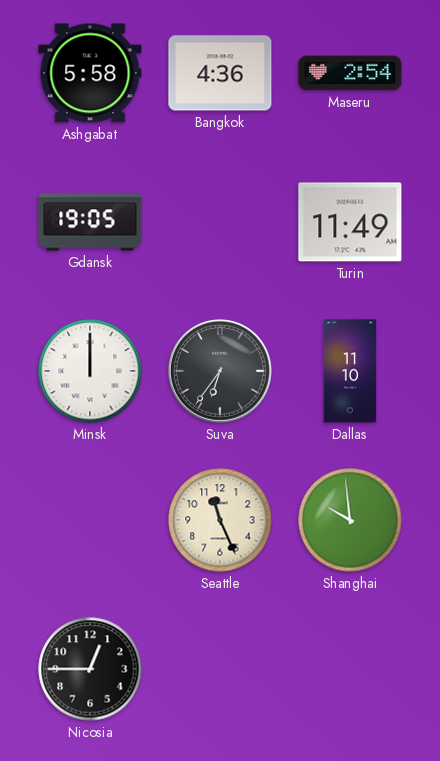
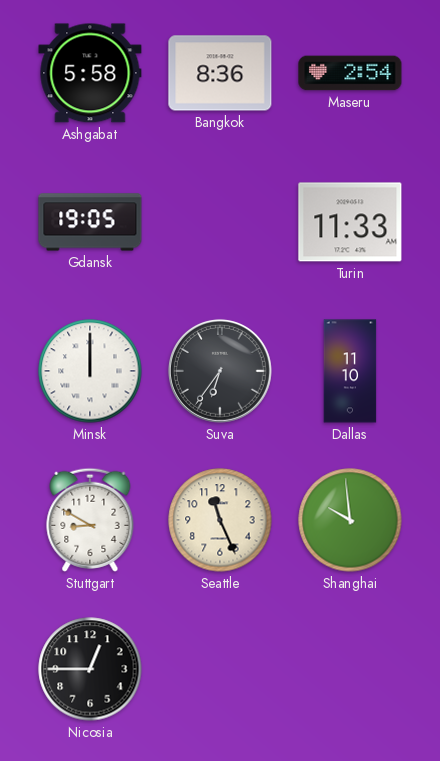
Bangkok: 4:36 -> 8:36 (220, 73)
Turin: 11:49 -> 11:33 (350, 222)
Stuttgart: none -> 8:50 (90, 520)
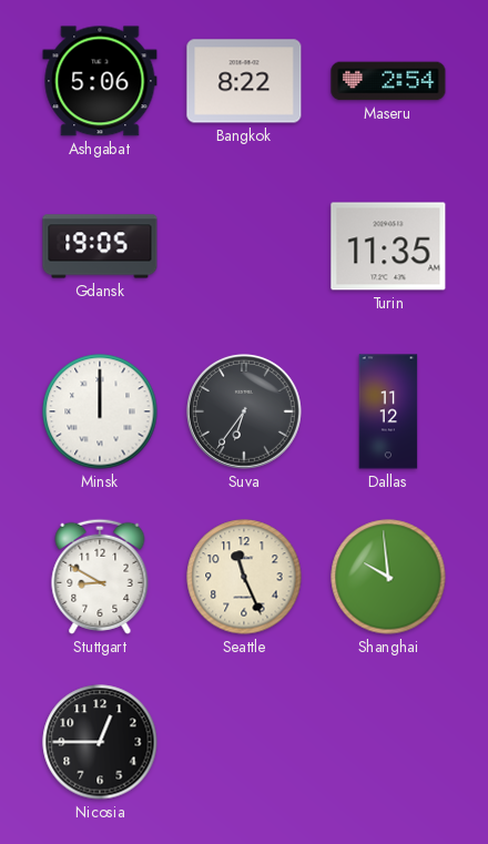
Ashgabat: 5:58 -> 5:06 (100, 81)
Bangkok: 8:36 -> 8:22 (244, 81)
Turin: 11:33 -> 11:35 (388, 246)
Dallas: 11:10 -> 11:12 (388, 411)
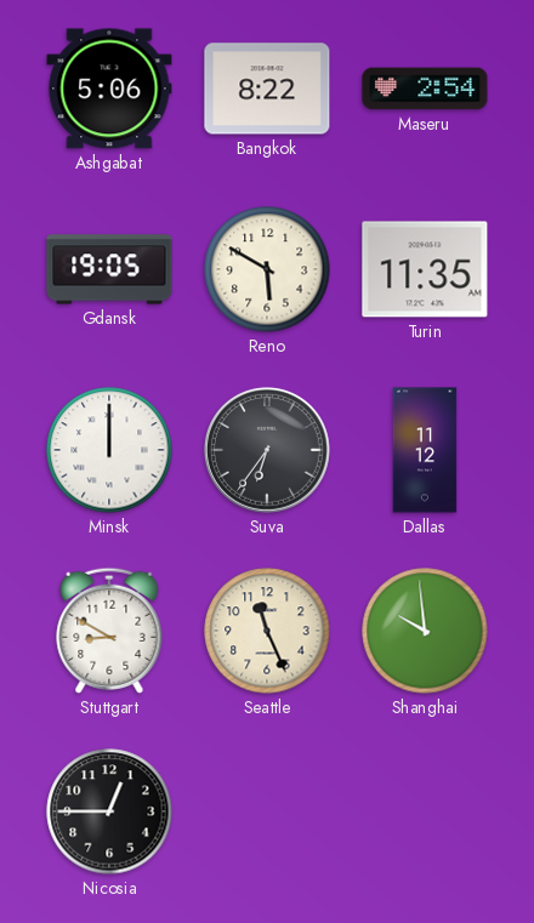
Reno: none -> 5:50 (267, 269)
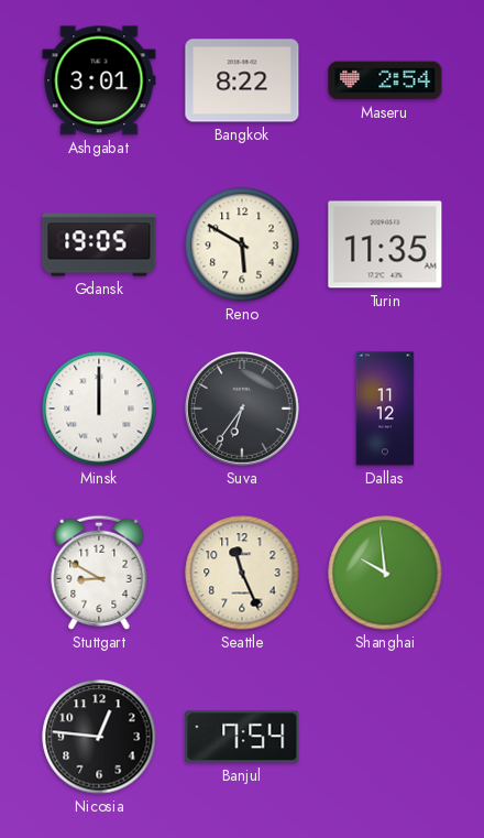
Ashgabat: 5:06 -> 3:01 (99, 80)
Nicosia: 12:45 -> 12:46 (99, 737)
Banjul: none -> 7:54 (242, 737)
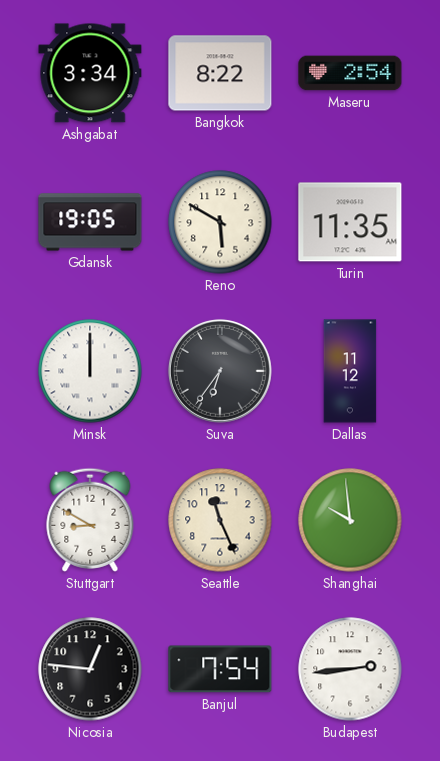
Ashgabat: 3:01 -> 3:34 (90, 73)
Budapest: none -> 2:44 (350, 669)
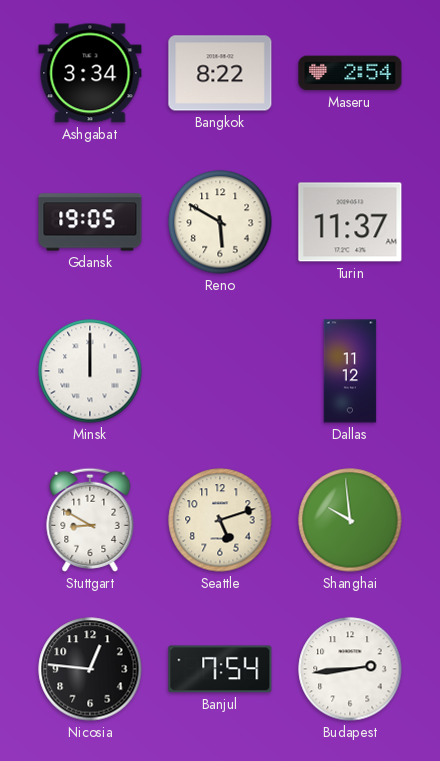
Turin: 11:35 -> 11:37 (350, 222)
Suva: 6:36 -> none (220, 371)
Seattle: 11:26 -> 5:12 (220, 520)
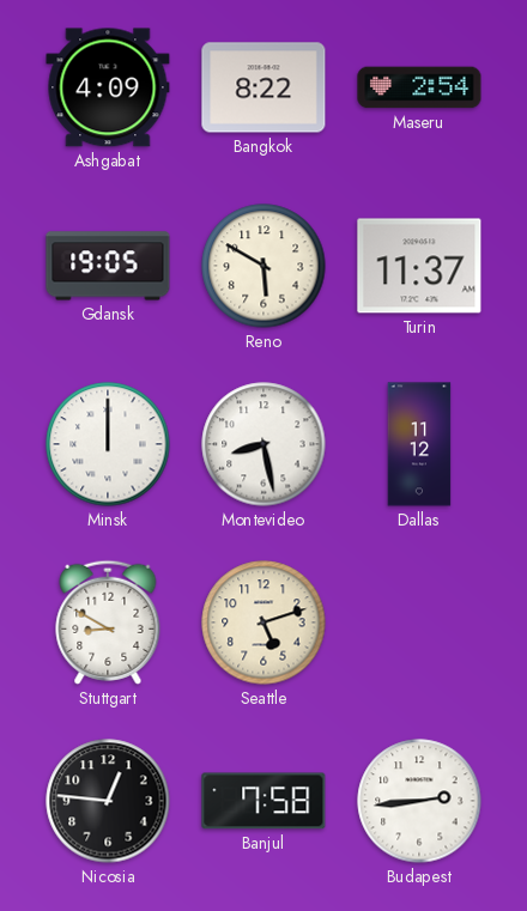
Ashgabat: 3:34 -> 4:09 (108, 87)
Montevideo: none -> 8:28 (263, 444)
Shanghai: 9:59 -> none (350, 520)
Banjul: 7:54 -> 7:58 (263, 801)
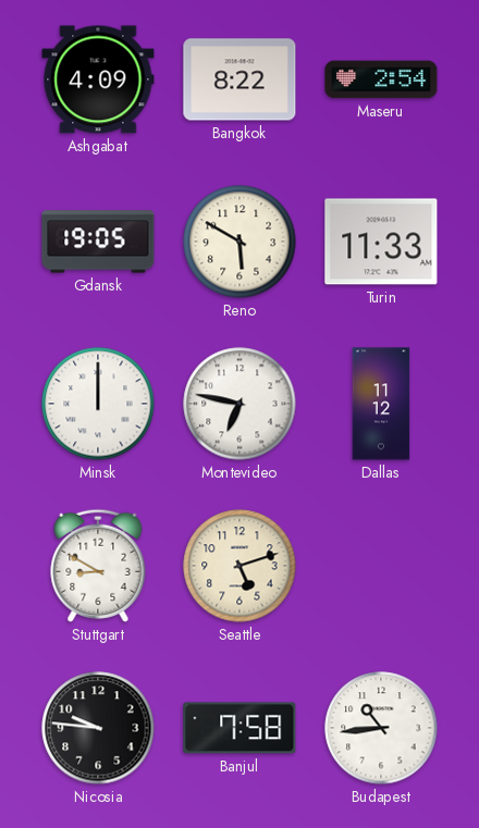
Turin: 11:37 -> 11:33 (381, 242)
Montevideo: 8:28 -> 6:47 (239, 404)
Nicosia: 12:46 -> 9:46 (98, 728)
Budapest: 2:44 -> 10:44 (381, 728)
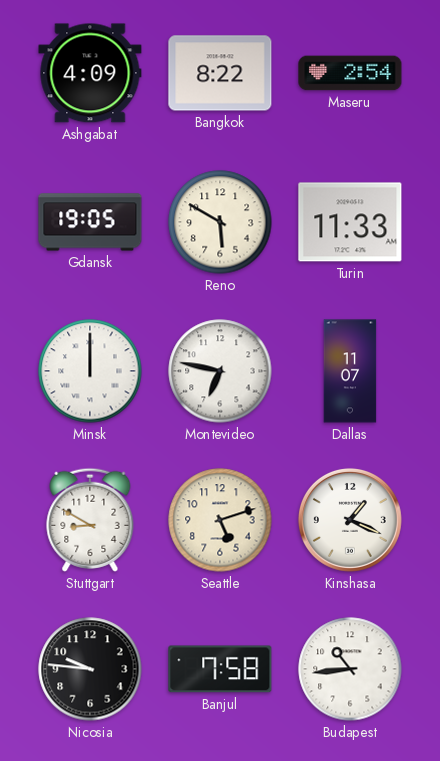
Dallas: 11:12 -> 11:07 (350, 371)
Kinshasa: none -> 1:19 (350, 520)
